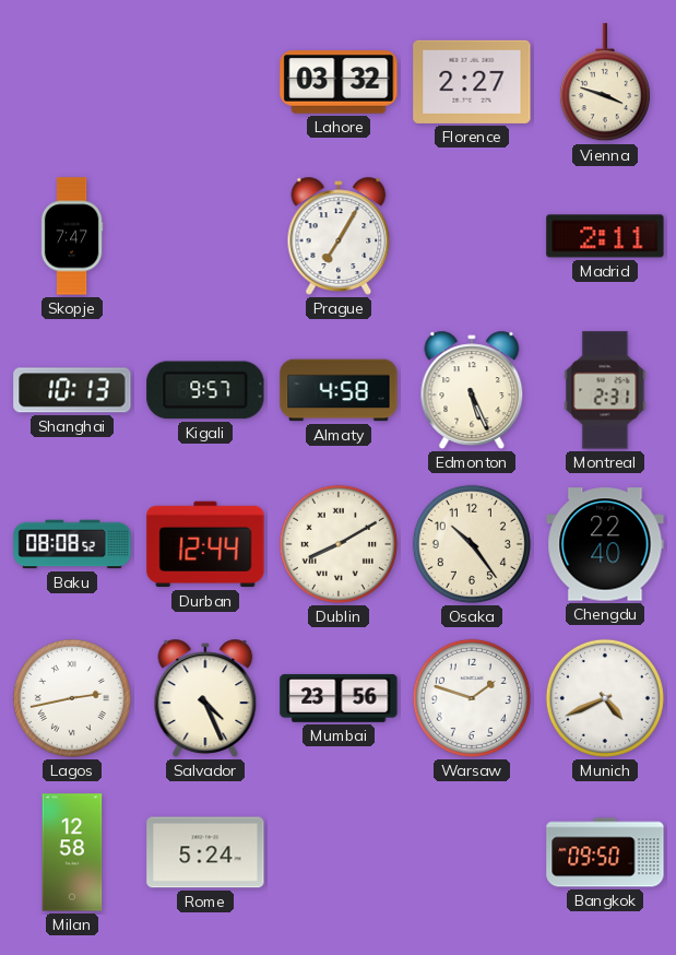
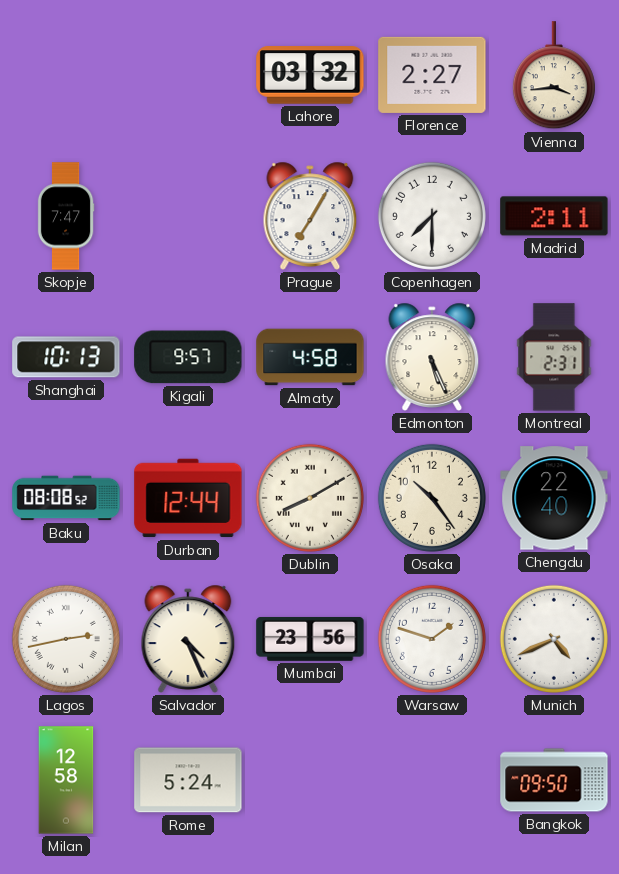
Vienna: 3:48 -> 3:44 (554, 76)
Copenhagen: none -> 7:30 (432, 216)
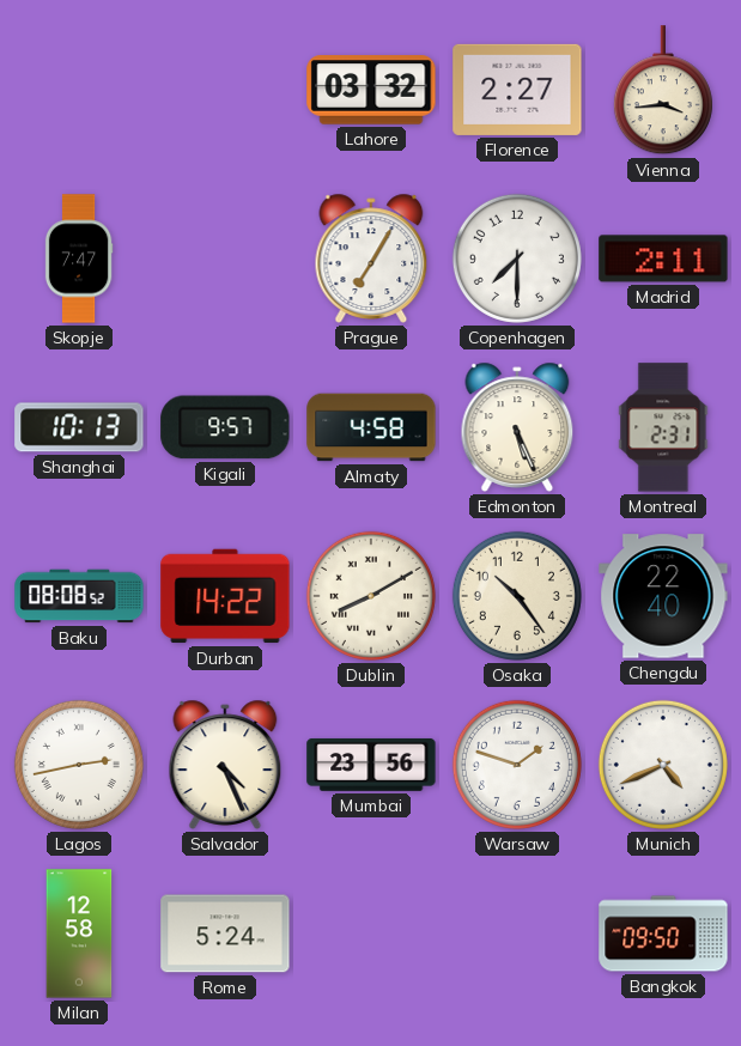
Durban: 12:44 -> 14:22 (225, 596)
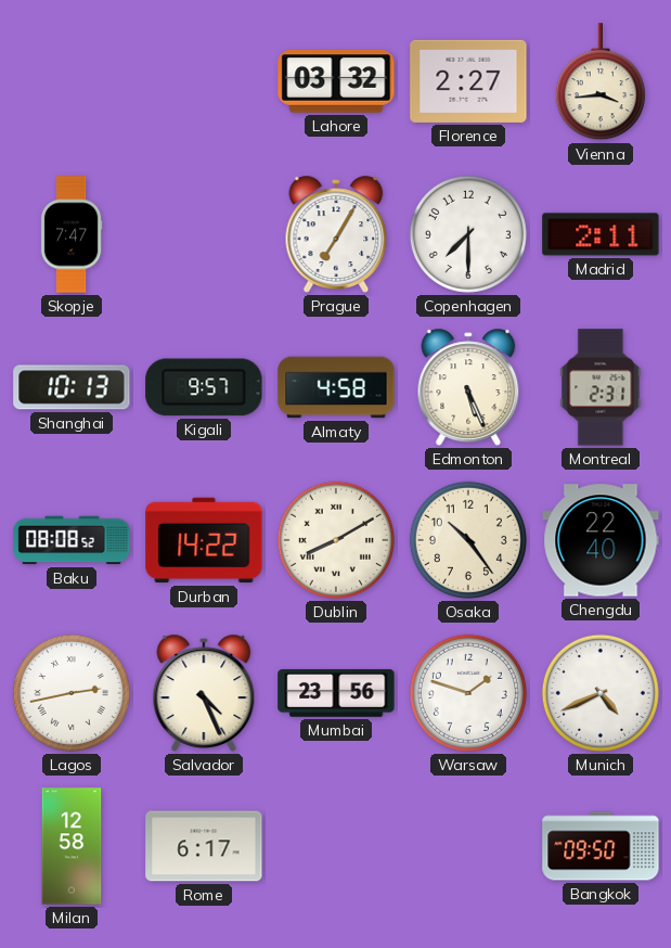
Rome: 5:24 -> 6:17 (204, 846)
